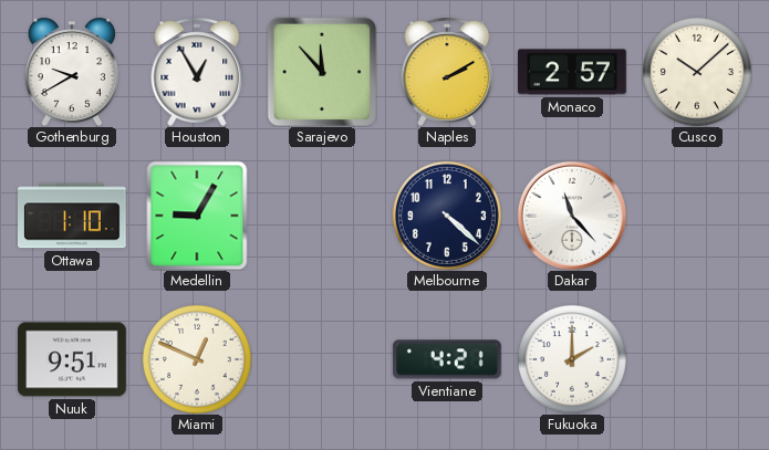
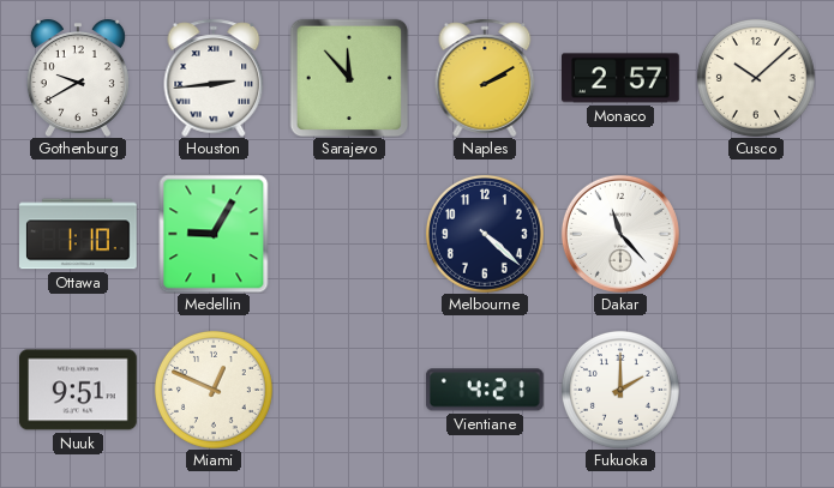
Houston: 12:55 -> 2:44 (214, 78)
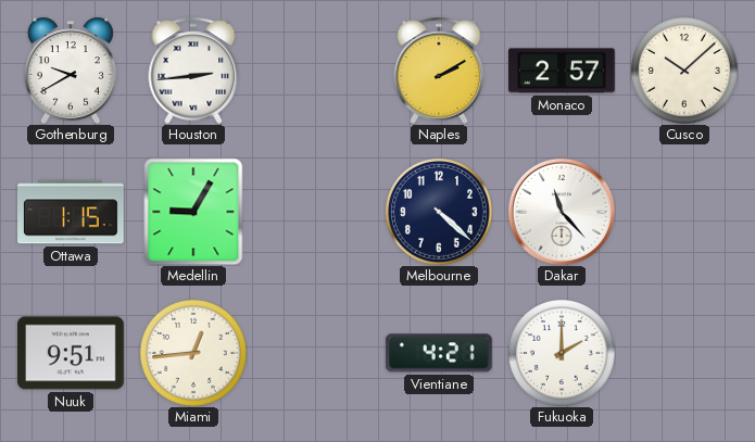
Sarajevo: 11:53 -> none (349, 78)
Ottawa: 1:10 -> 1:15 (72, 212)
Miami: 12:49 -> 12:44 (193, 353)
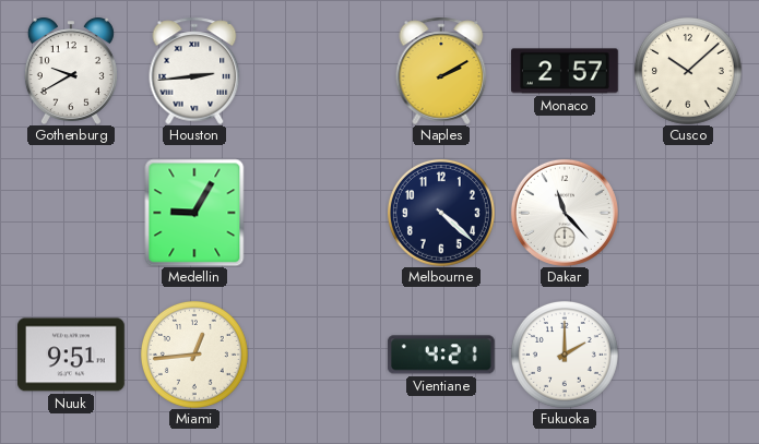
Ottawa: 1:15 -> none (72, 212)
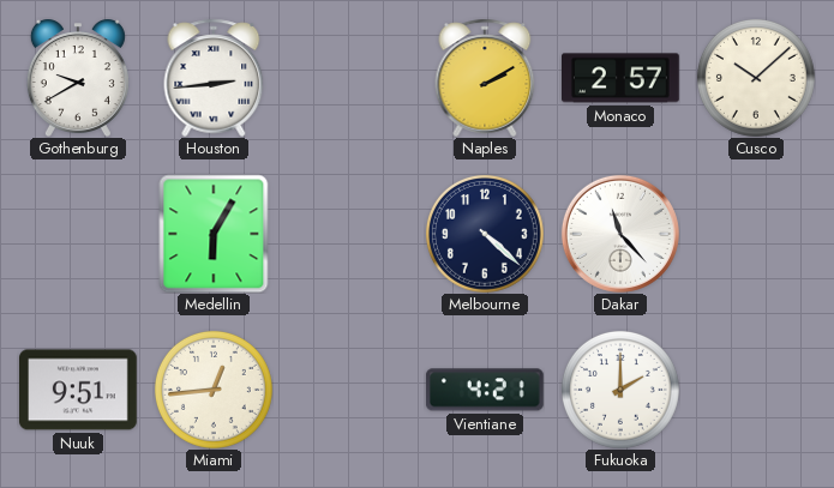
Medellin: 9:05 -> 6:05 (214, 234)
